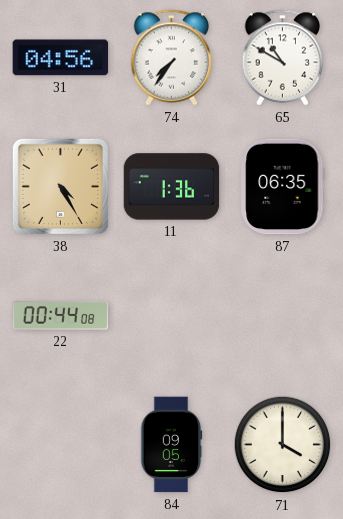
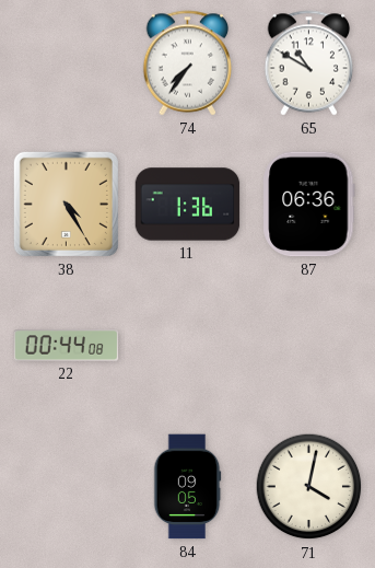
31: 04:56 -> none (61, 58)
87: 06:35 -> 06:36 (309, 205)
71: 4:00 -> 4:02 (309, 487)
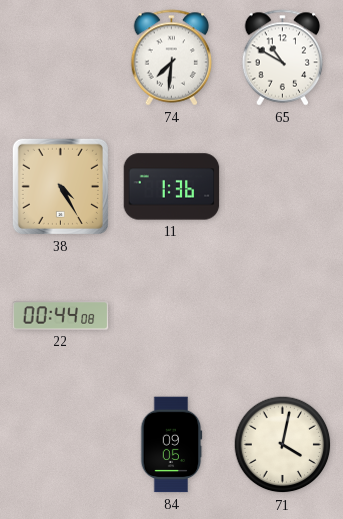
74: 7:36 -> 7:31 (172, 58)
87: 06:36 -> none (309, 205)
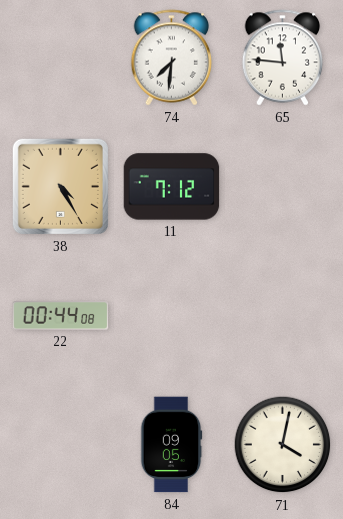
65: 10:50 -> 11:46 (283, 58)
11: 1:36 -> 7:12 (172, 187)
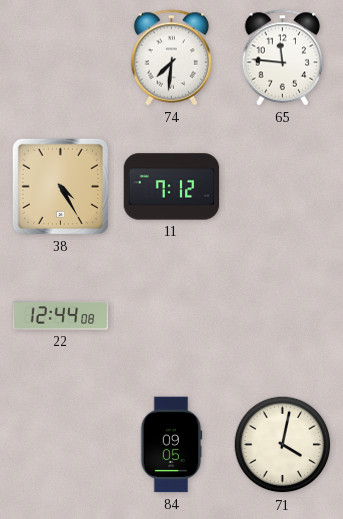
22: 00:44 -> 12:44 (61, 316)
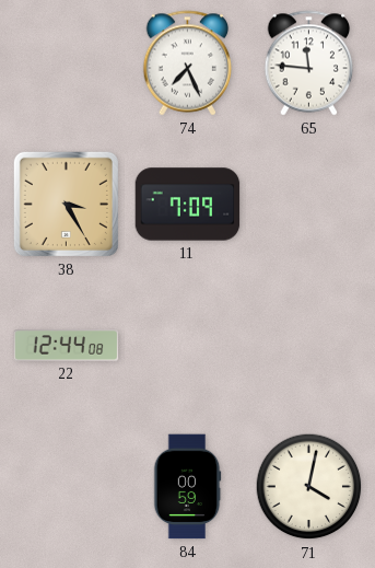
74: 7:31 -> 7:26 (188, 63)
38: 4:25 -> 3:25 (66, 204)
11: 7:12 -> 7:09 (188, 205)
84: 09:05 -> 00:59 (187, 487)
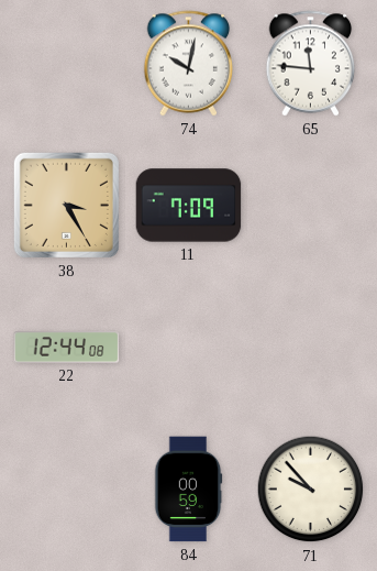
74: 7:26 -> 10:02 (189, 64)
71: 4:02 -> 9:53 (311, 490)
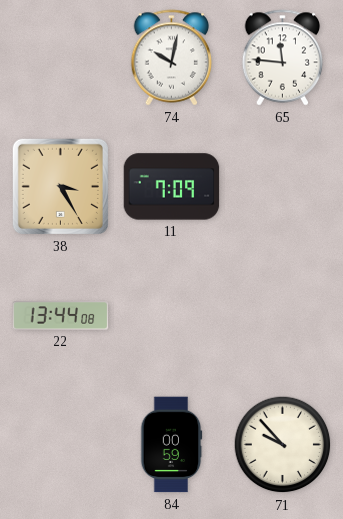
22: 12:44 -> 13:44 (61, 316)
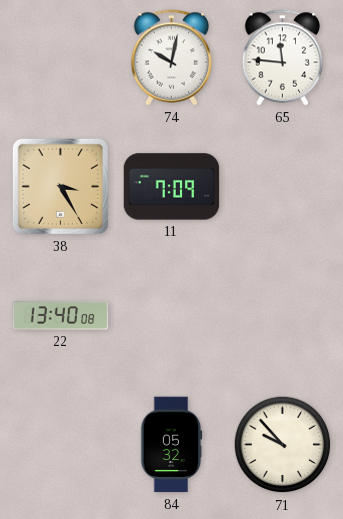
22: 13:44 -> 13:40 (61, 316)
84: 00:59 -> 05:32 (171, 445)
